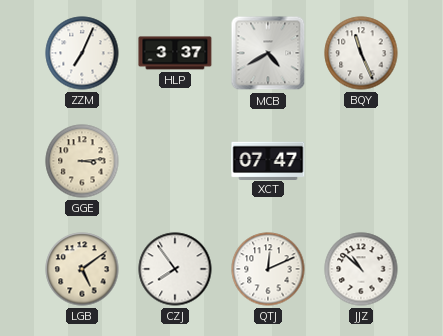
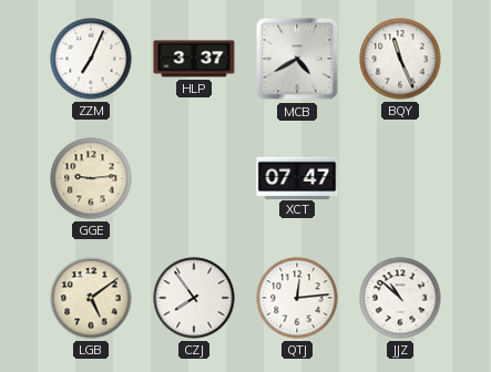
GGE: 3:14 -> 9:14 (91, 178)
QTJ: 12:11 -> 12:14 (297, 298)
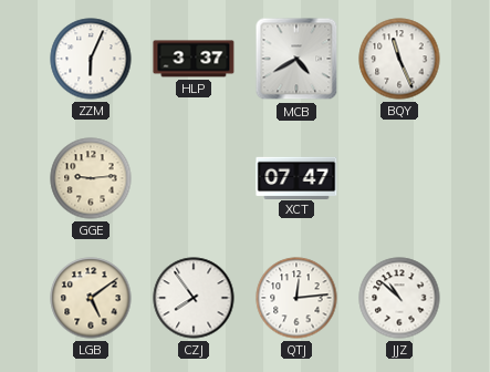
ZZM: 7:04 -> 6:04 (91, 59)
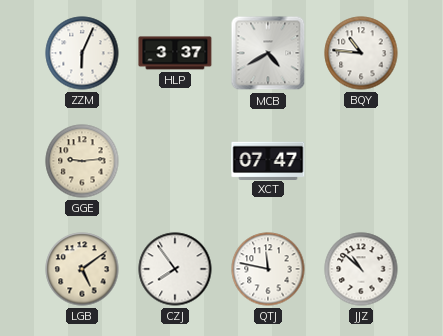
BQY: 11:26 -> 10:46 (361, 53)
QTJ: 12:14 -> 11:47 (268, 269)
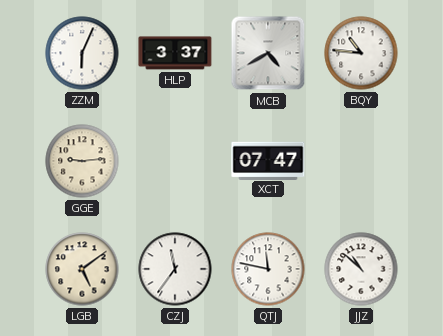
CZJ: 7:54 -> 11:36 (175, 269)
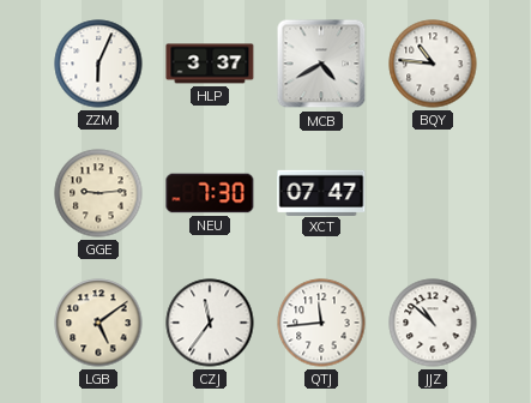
NEU: none -> 7:30 (210, 193)
QTJ: 11:47 -> 11:44 (321, 323)
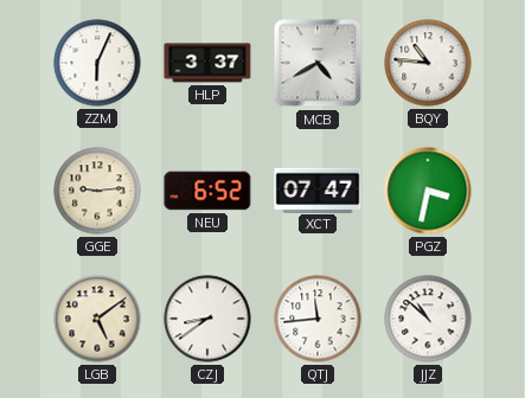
NEU: 7:30 -> 6:52 (207, 191)
PGZ: none -> 3:32 (428, 191)
CZJ: 11:36 -> 8:39 (207, 319)
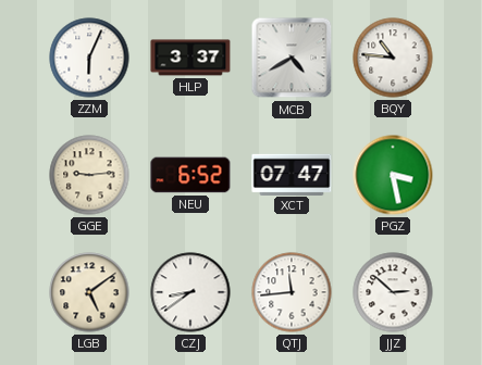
PGZ: 3:32 -> 3:28 (393, 175)
JJZ: 10:52 -> 2:52 (393, 292)
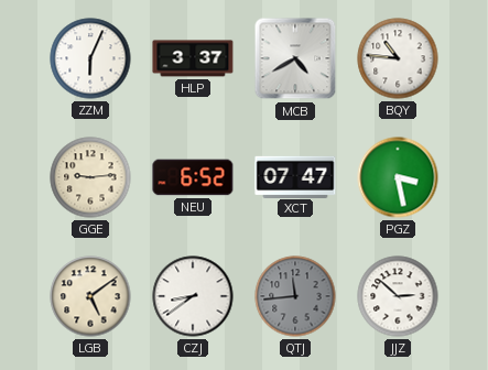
QTJ dial: white -> grey (295, 296)
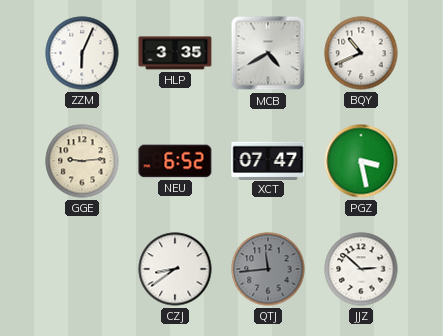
HLP: 3:37 -> 3:35 (175, 53)
BQY: 10:46 -> 10:41 (361, 53)
LGB: 5:09 -> none (90, 296)
